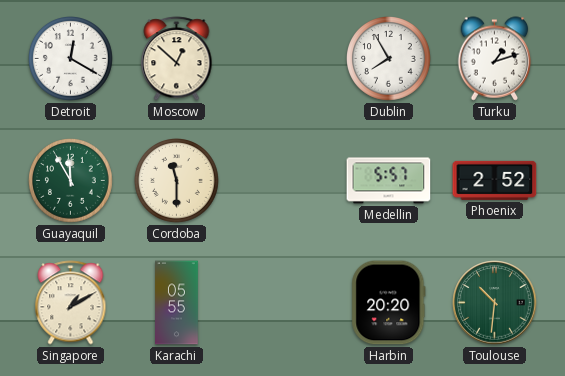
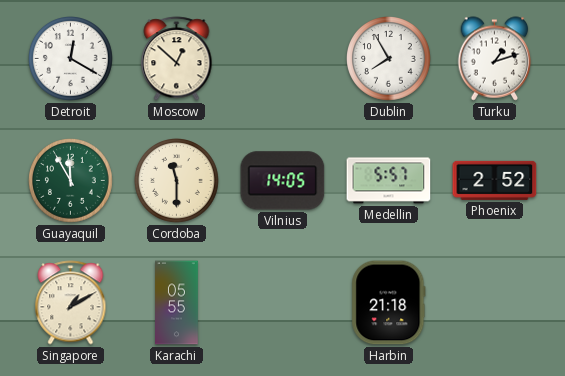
Vilnius: none -> 14:05 (283, 181)
Harbin: 20:20 -> 21:18 (389, 303)
Toulouse: 10:31 -> none (495, 303)
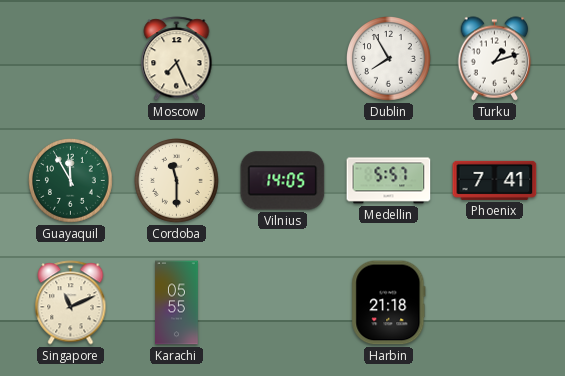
Detroit: 12:20 -> none (71, 59)
Moscow: 12:52 -> 7:26 (177, 59)
Phoenix: 2:52 -> 7:41 (495, 180)
Singapore: 1:10 -> 11:11 (71, 303)
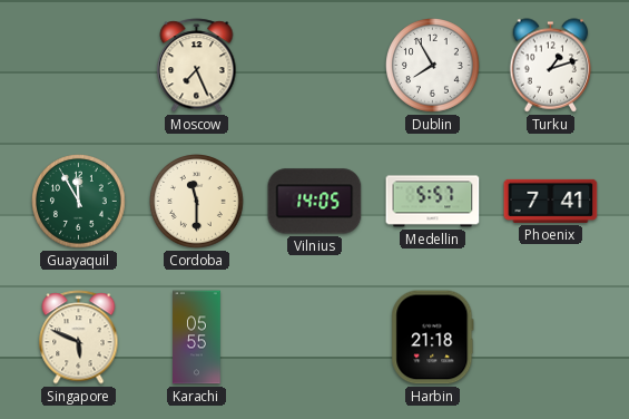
Singapore: 11:11 -> 5:49 (79, 338)
